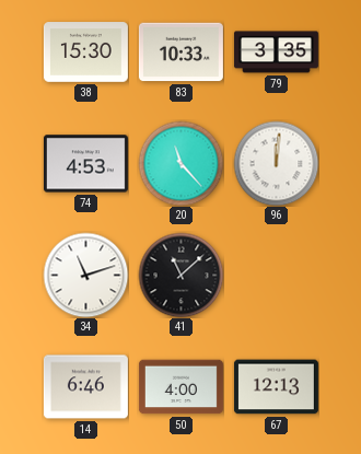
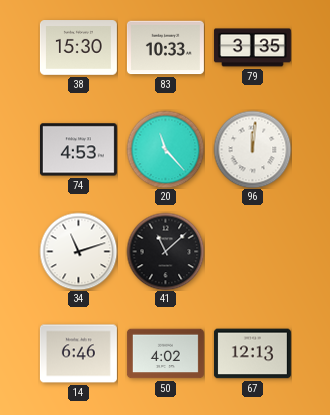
50: 4:00 -> 4:02 (165, 354)
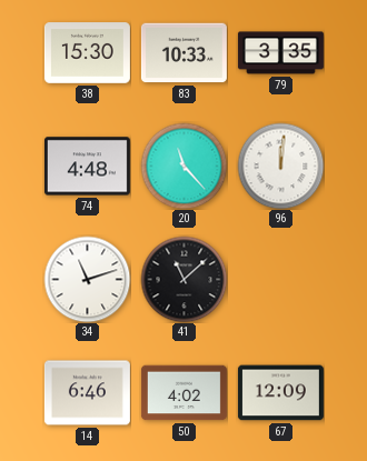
74: 4:53 -> 4:48 (87, 167)
67: 12:13 -> 12:09 (280, 393)
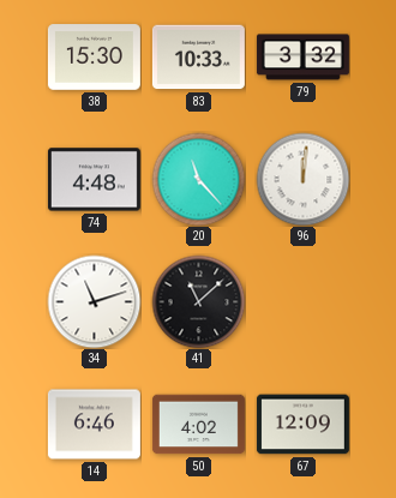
79: 3:35 -> 3:32 (302, 58)
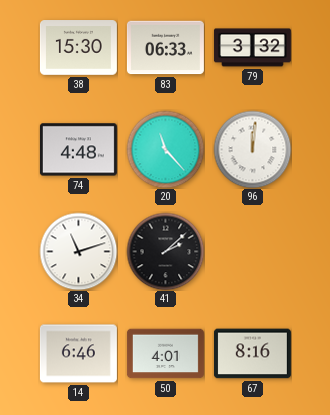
83: 10:33 -> 06:33 (165, 48)
41: 11:08 -> 2:08 (165, 251)
50: 4:02 -> 4:01 (165, 354)
67: 12:09 -> 8:16 (252, 354)
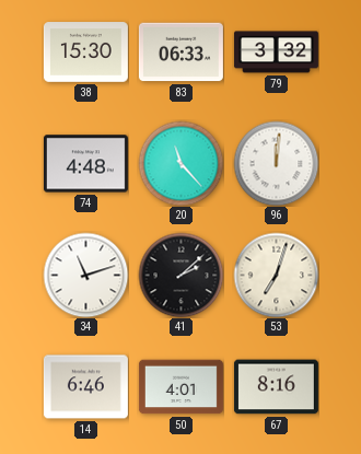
53: none -> 7:03 (276, 275)
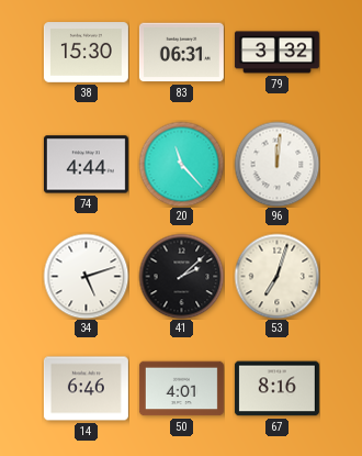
83: 06:33 -> 06:31 (181, 53)
74: 4:48 -> 4:44 (86, 165)
34: 11:12 -> 5:12 (86, 276)
